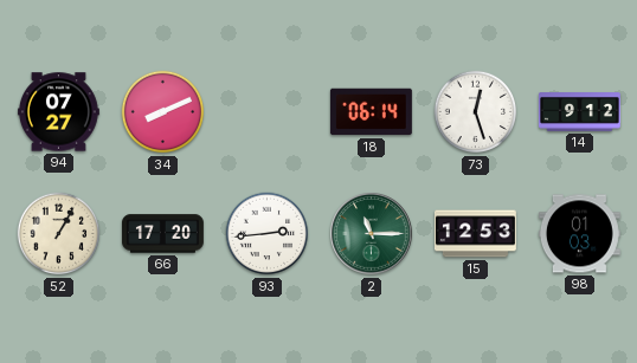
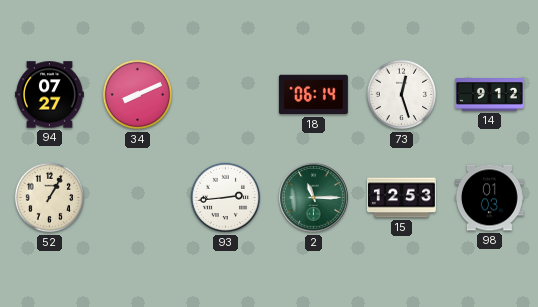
66: 17:20 -> none (162, 234)
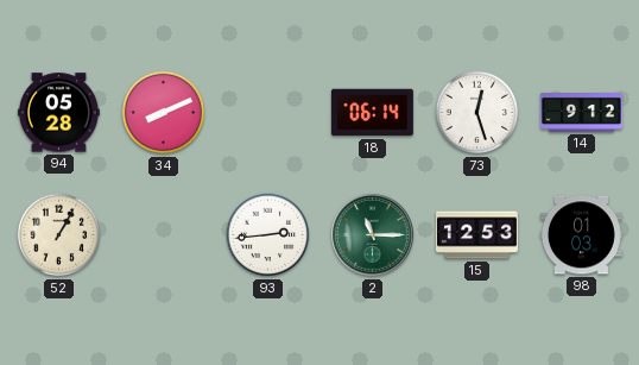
94: 07:27 -> 05:28 (58, 113)
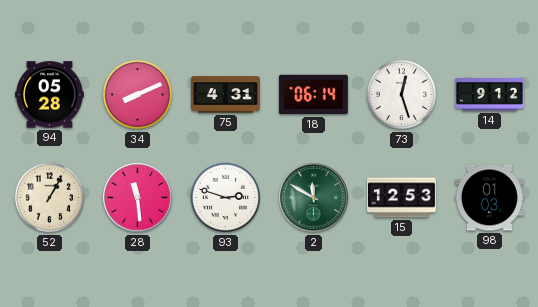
75: none -> 4:31 (225, 95)
28: none -> 11:29 (138, 198)
93: 2:44 -> 2:48 (226, 198)
2: 11:15 -> 11:50 (314, 198)
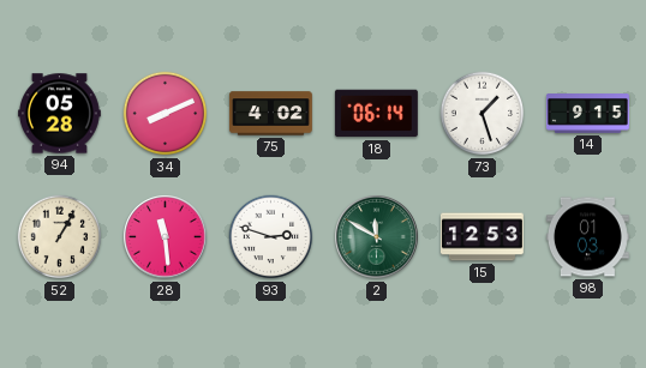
75: 4:31 -> 4:02 (270, 114)
73: 12:27 -> 1:27 (483, 114)
14: 9:12 -> 9:15 (587, 114)
